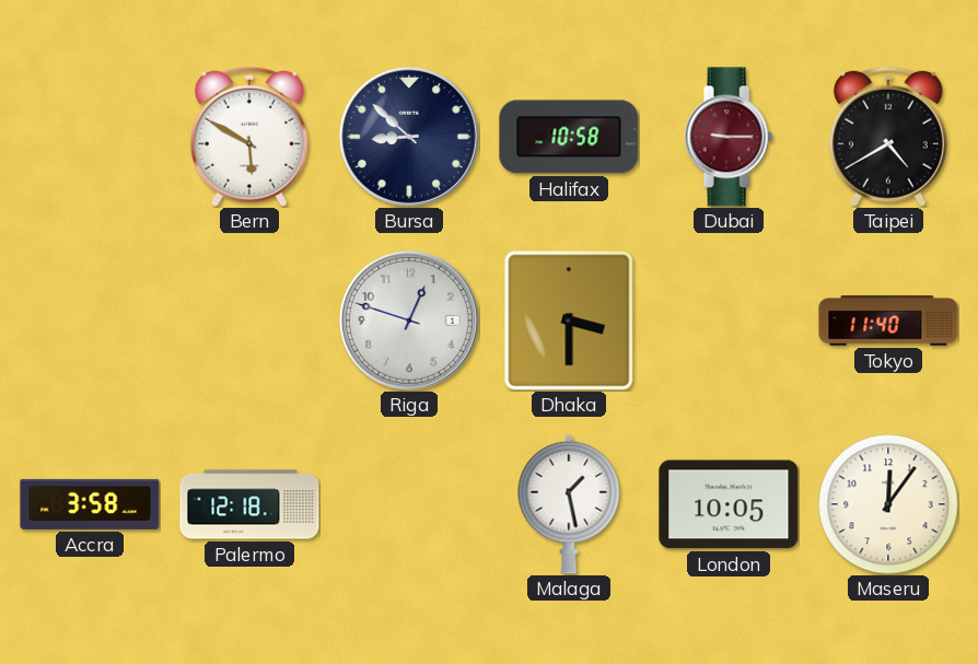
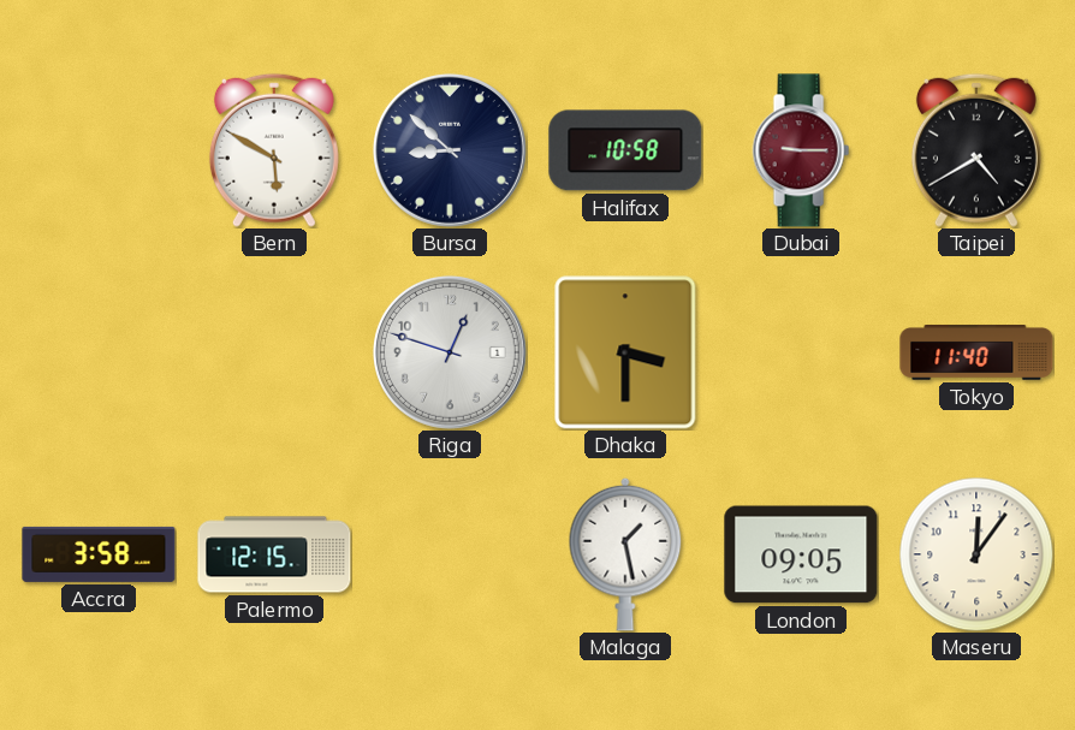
Palermo: 12:18 -> 12:15 (274, 554)
London: 10:05 -> 09:05 (801, 554)
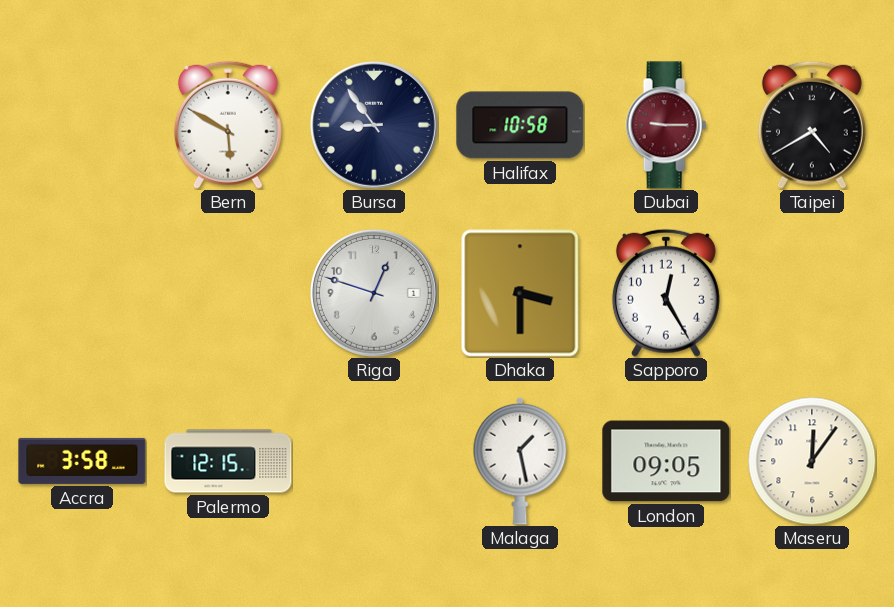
Bursa: 8:52 -> 8:54 (374, 125)
Sapporo: none -> 12:25 (666, 293)
Tokyo: 11:40 -> none (976, 354)
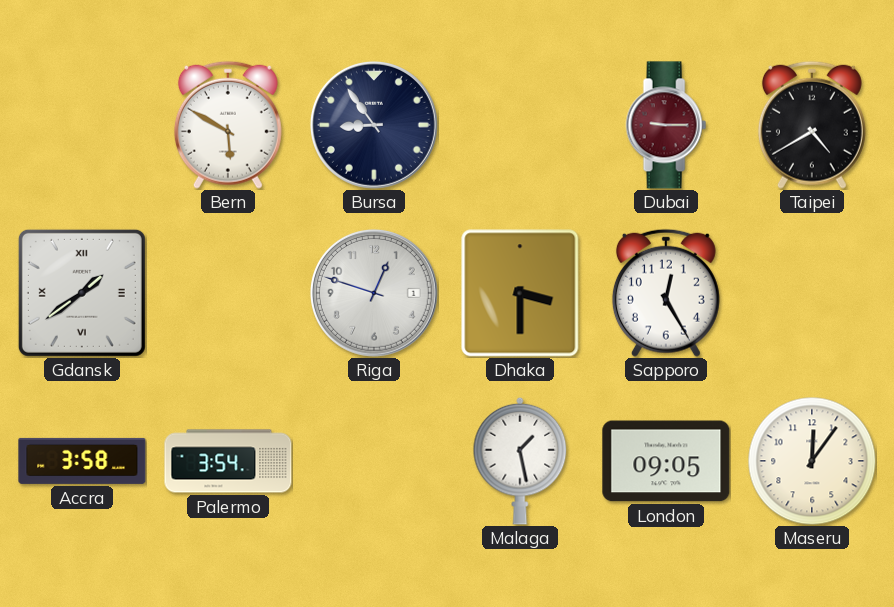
Halifax: 10:58 -> none (520, 125)
Gdansk: none -> 1:39 (82, 293)
Palermo: 12:15 -> 3:54 (228, 461)
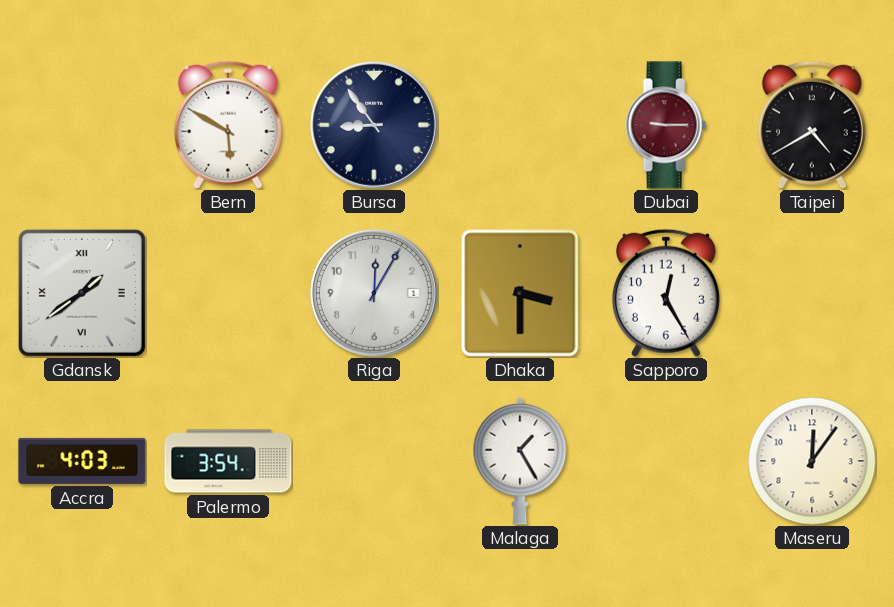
Riga: 12:48 -> 12:05 (374, 293)
Accra: 3:58 -> 4:03 (82, 461)
Malaga: 1:28 -> 1:25 (520, 461)
London: 09:05 -> none (666, 461)
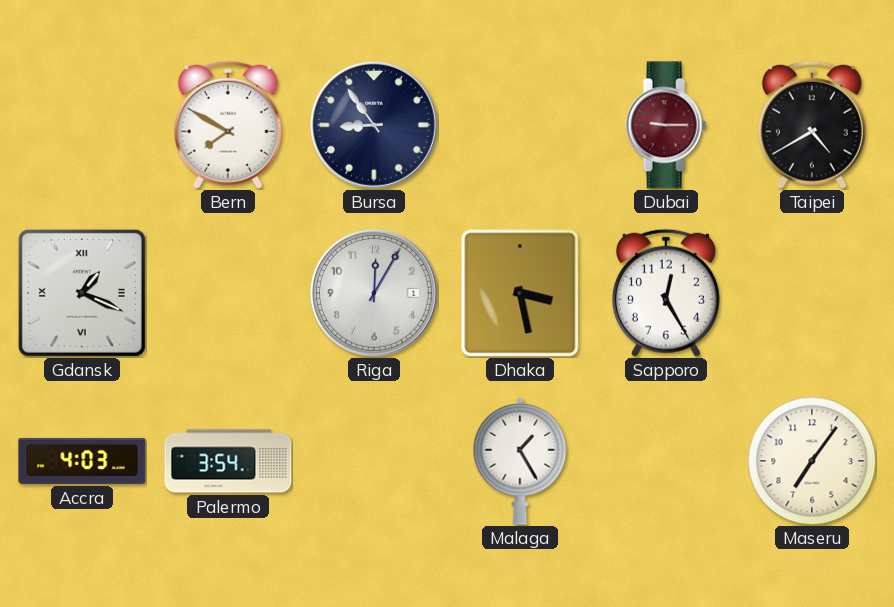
Bern: 5:50 -> 7:50 (228, 125)
Gdansk: 1:39 -> 1:19 (82, 293)
Dhaka: 3:30 -> 3:28 (520, 293)
Maseru: 12:06 -> 7:06 (812, 461)
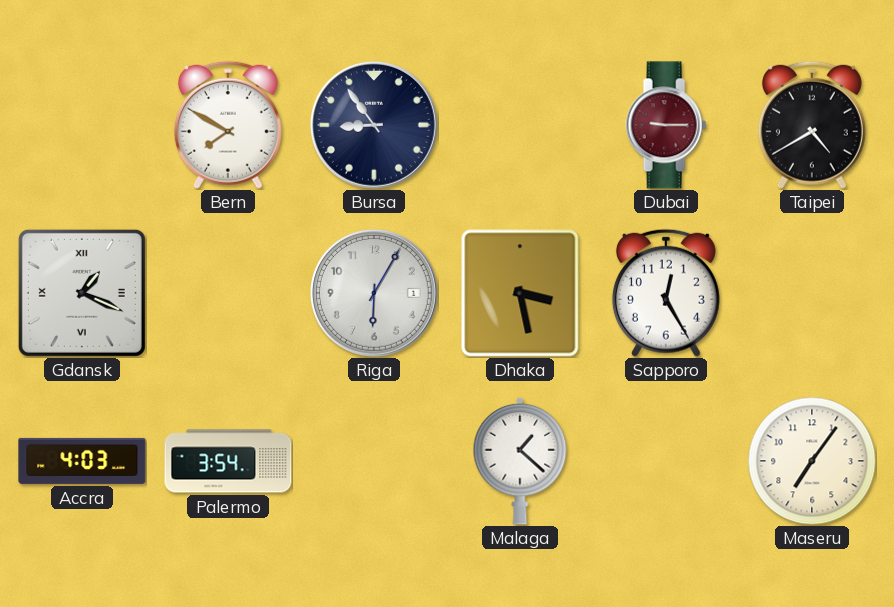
Riga: 12:05 -> 6:05 (374, 293)
Malaga: 1:25 -> 1:22 (520, 461)
